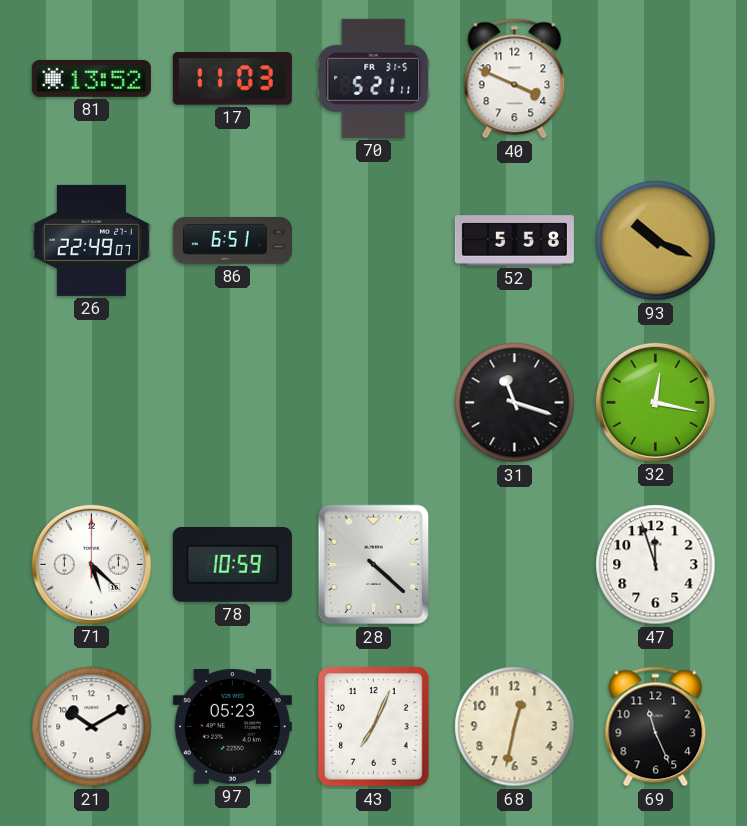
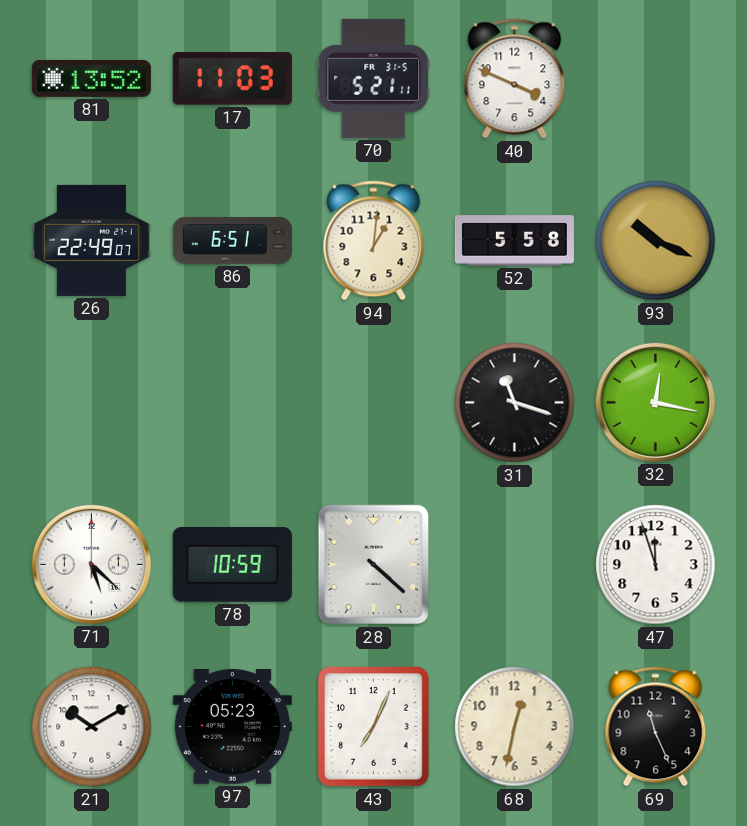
94: none -> 1:01 (374, 241)
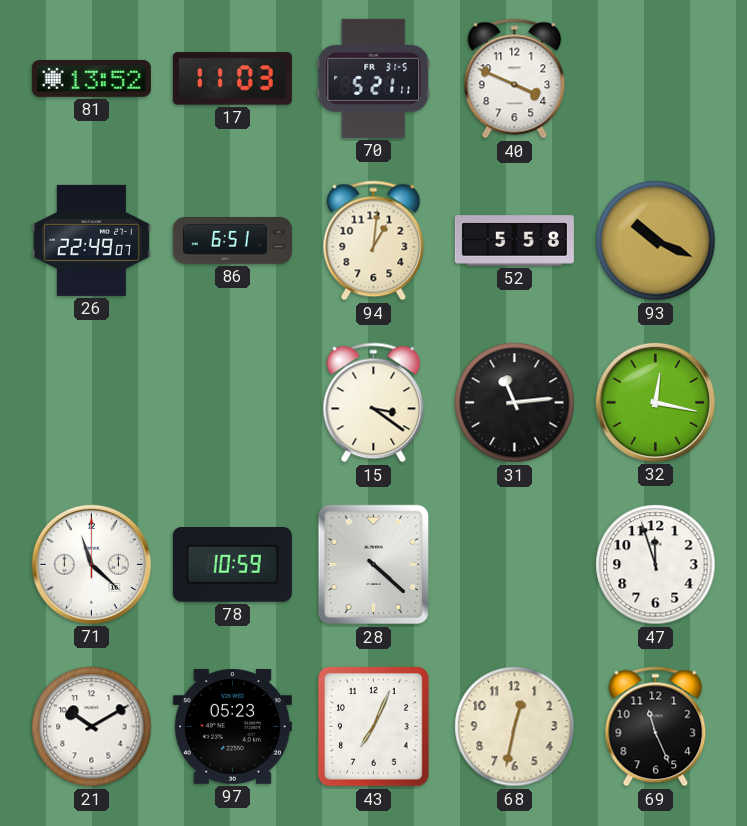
15: none -> 3:21 (374, 403)
31: 11:18 -> 11:14 (515, 403)
71: 5:22 -> 11:22 (91, 564)
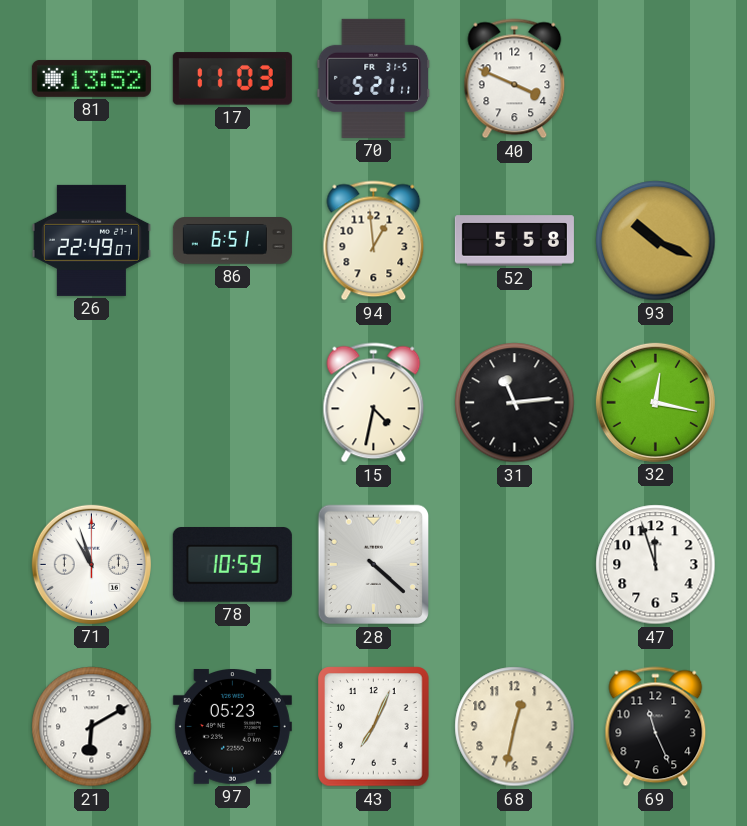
94: 1:01 -> 12:59 (374, 241)
15: 3:21 -> 4:32 (374, 403)
71: 11:22 -> 10:57 (91, 564)
21: 10:10 -> 6:10 (92, 727)
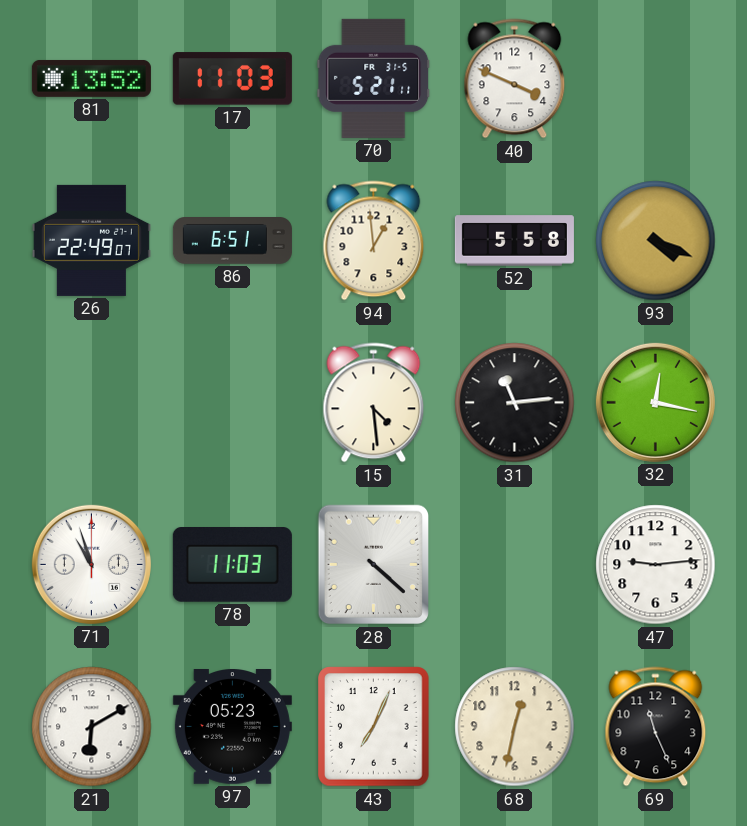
93: 10:19 -> 4:19 (656, 241)
15: 4:32 -> 4:29 (374, 403)
78: 10:59 -> 11:03 (232, 565)
47: 11:57 -> 9:14 (656, 565)
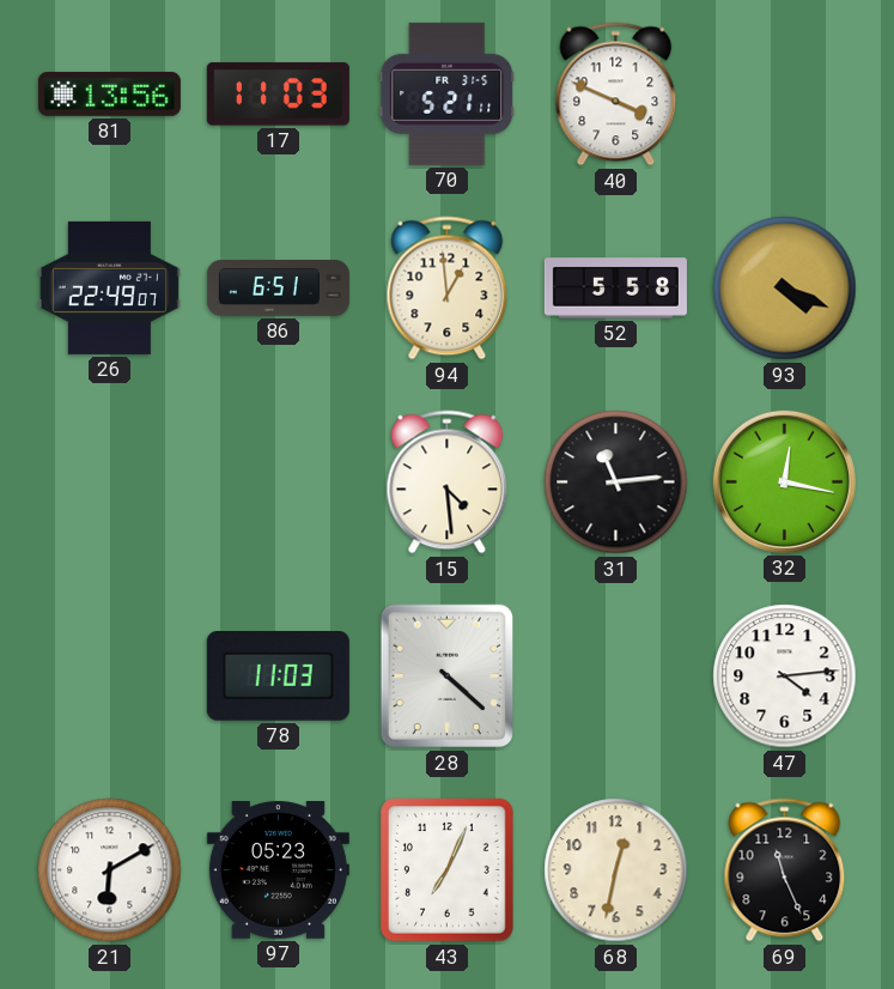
81: 13:52 -> 13:56 (109, 93)
71: 10:57 -> none (91, 564)
47: 9:14 -> 4:14 (785, 676)
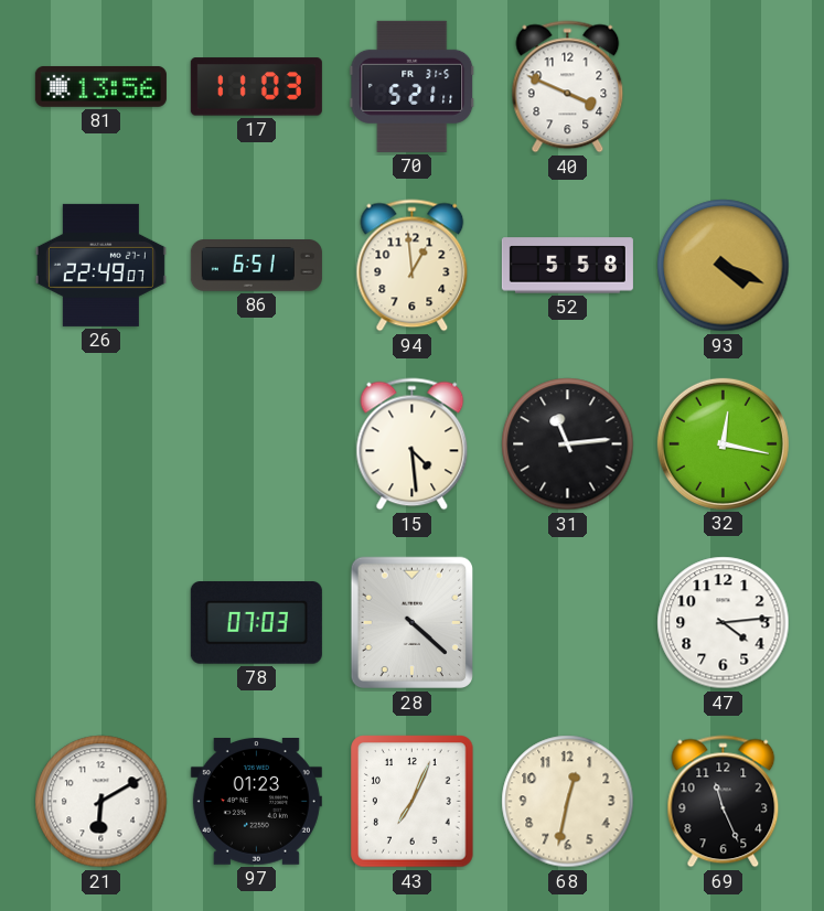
78: 11:03 -> 07:03 (256, 623)
97: 05:23 -> 01:23 (256, 802)
